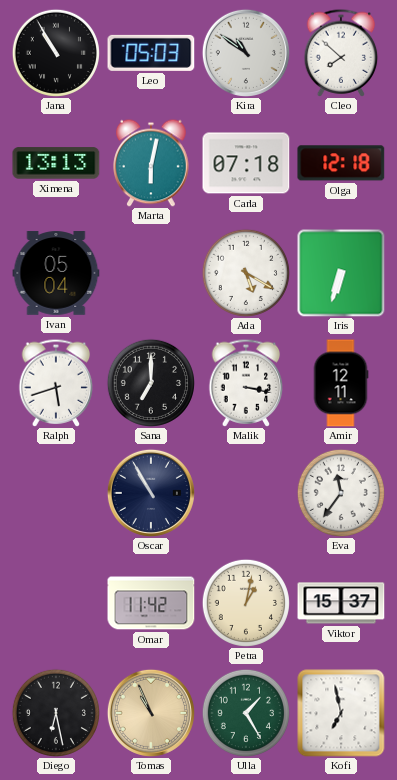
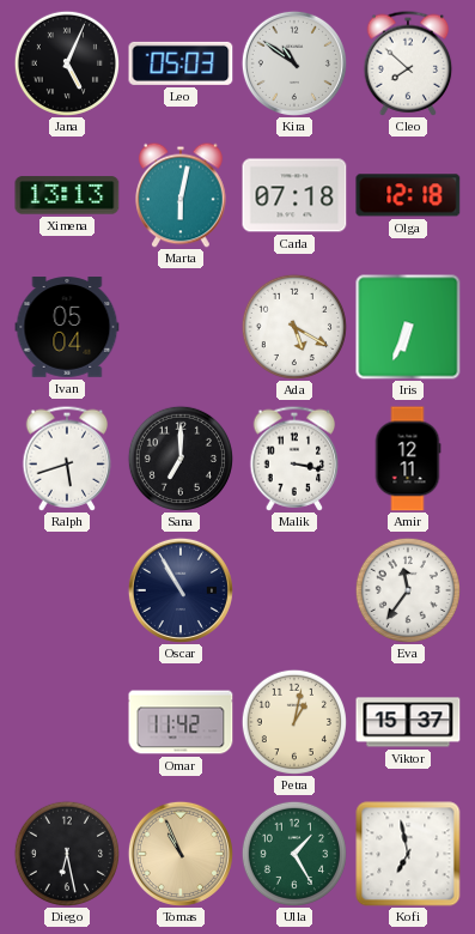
Jana: 10:55 -> 5:04 (67, 63)
Iris: 6:33 -> 6:34 (408, 327)
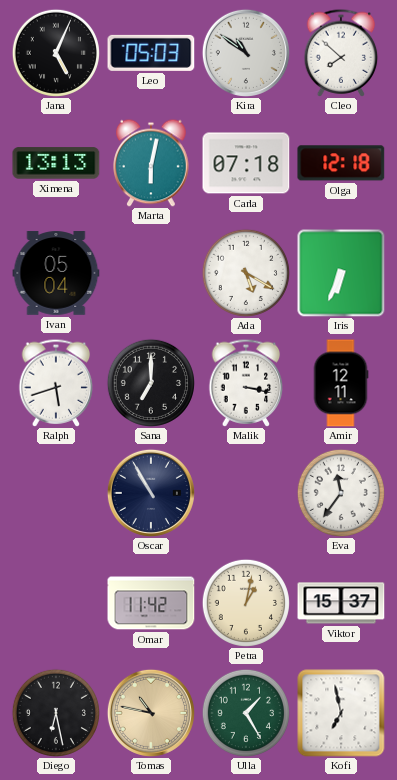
Tomas: 10:56 -> 10:47 (151, 713)
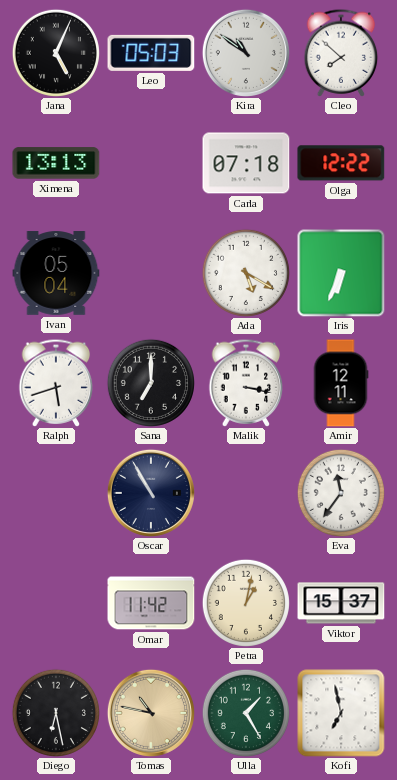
Marta: 6:02 -> none (151, 163)
Olga: 12:18 -> 12:22 (341, 163)
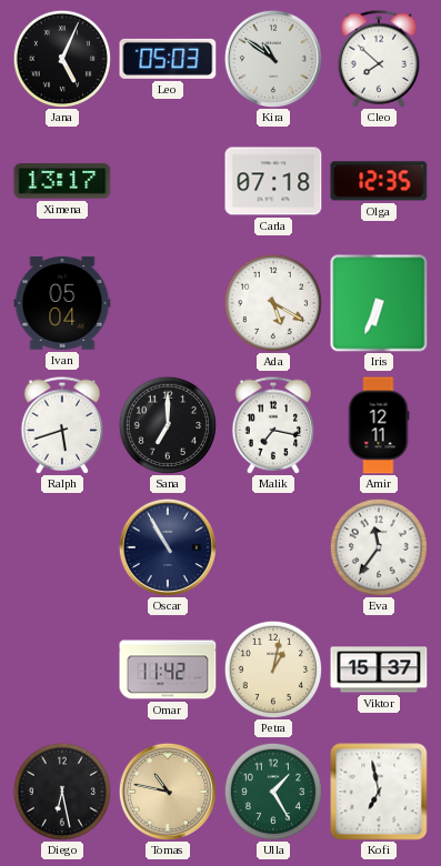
Ximena: 13:13 -> 13:17 (62, 181)
Olga: 12:22 -> 12:35 (379, 181)
Malik: 3:17 -> 7:17 (273, 425)
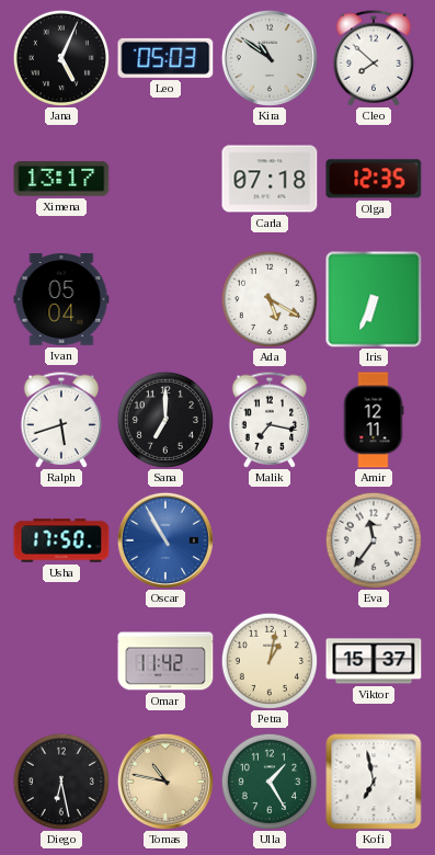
Usha: none -> 17:50 (61, 540)
Oscar dial: navy -> blue (165, 540)
